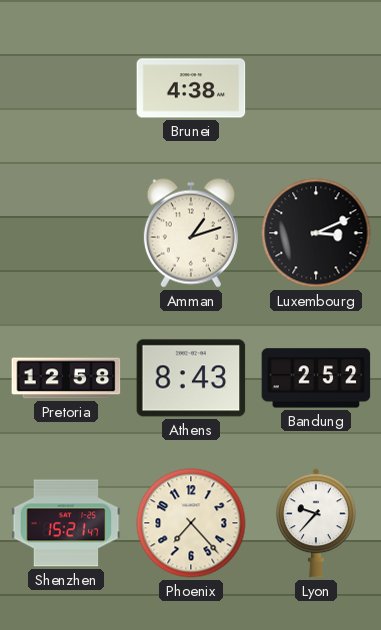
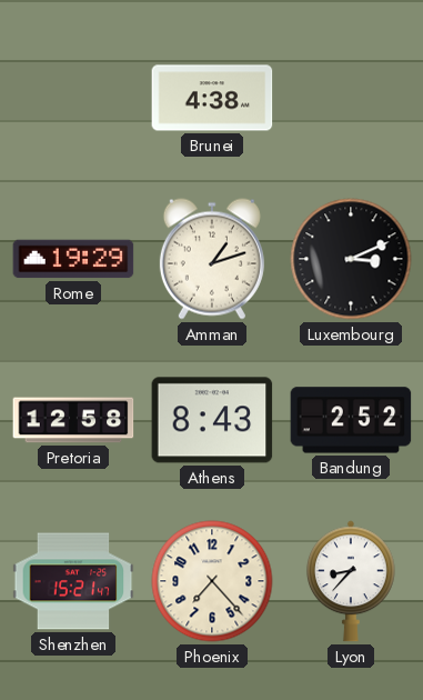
Rome: none -> 19:29 (73, 259)
Lyon: 9:37 -> 8:37 (351, 581)
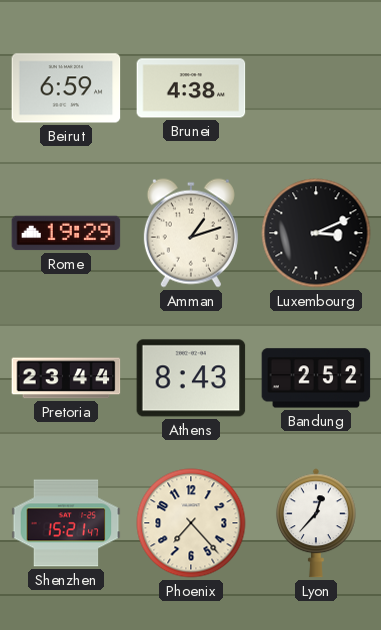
Beirut: none -> 6:59 (66, 88)
Pretoria: 12:58 -> 23:44 (66, 378)
Lyon: 8:37 -> 12:37 (316, 523)
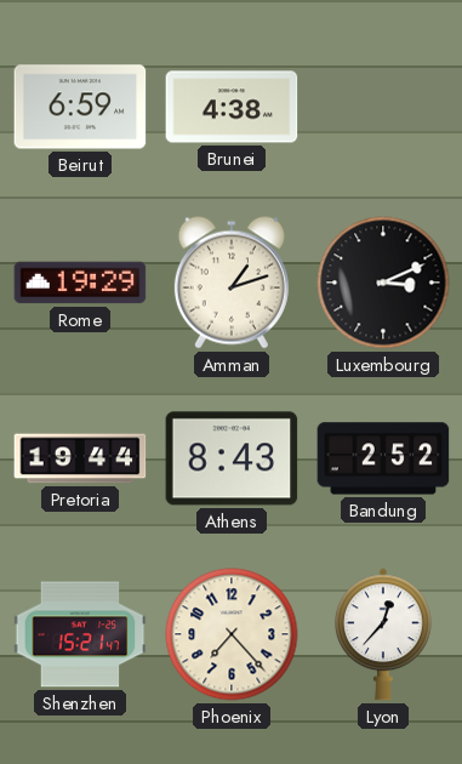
Pretoria: 23:44 -> 19:44 (80, 458)
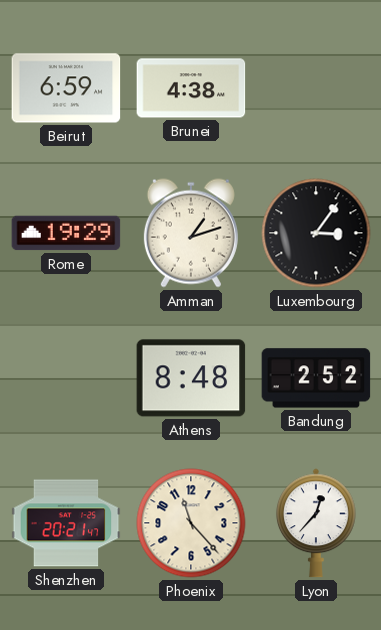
Luxembourg: 3:11 -> 3:06 (316, 233)
Pretoria: 19:44 -> none (80, 458)
Athens: 8:43 -> 8:48 (191, 378)
Shenzhen: 15:21 -> 20:21 (66, 523)
Phoenix: 7:23 -> 11:23 (191, 523)
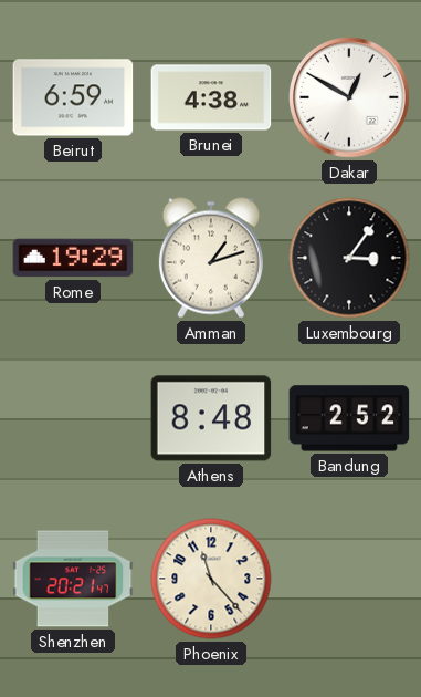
Dakar: none -> 12:50 (349, 97)
Lyon: 12:37 -> none (316, 523)
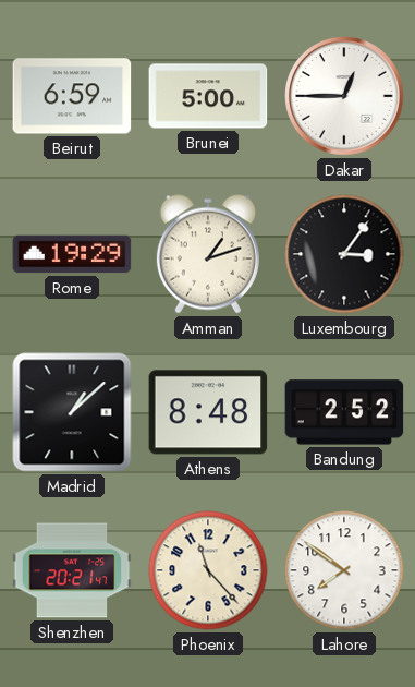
Brunei: 4:38 -> 5:00 (208, 96)
Dakar: 12:50 -> 12:45 (344, 96)
Madrid: none -> 1:08 (72, 412)
Lahore: none -> 7:51 (344, 570)
